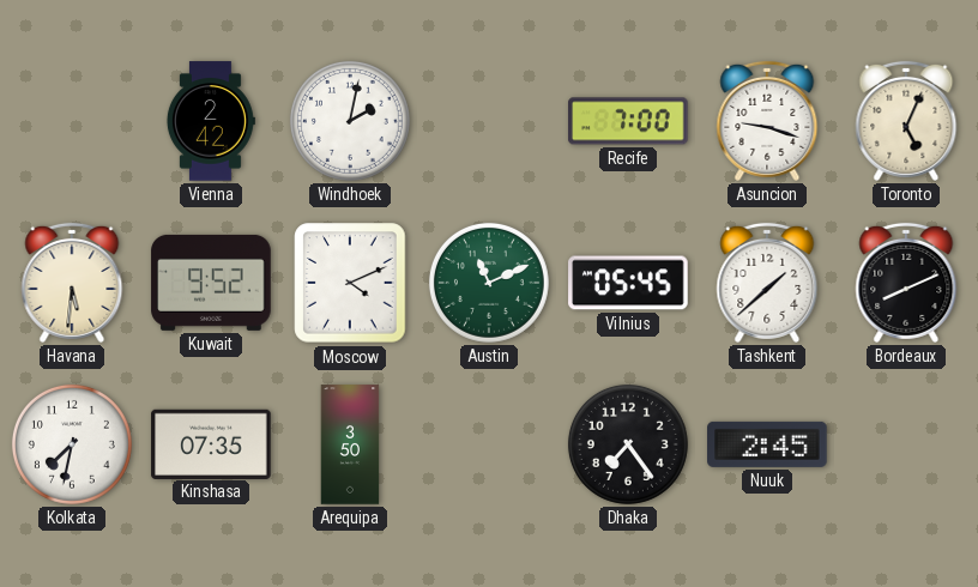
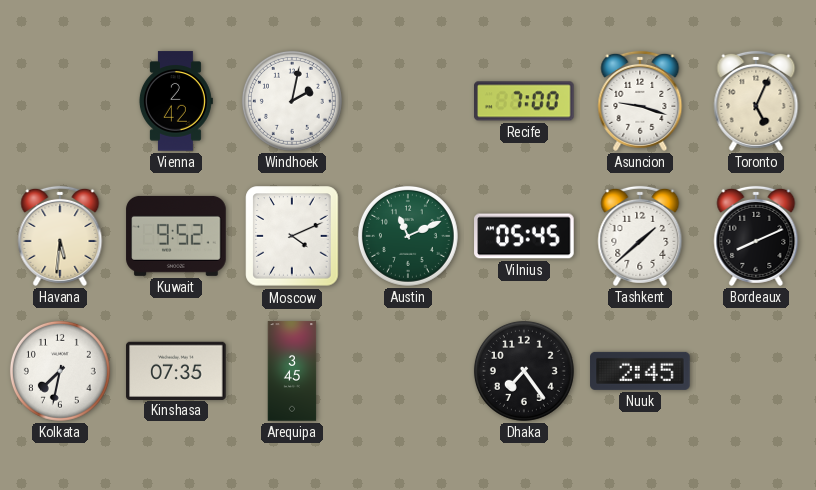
Arequipa: 3:50 -> 3:45 (292, 371)
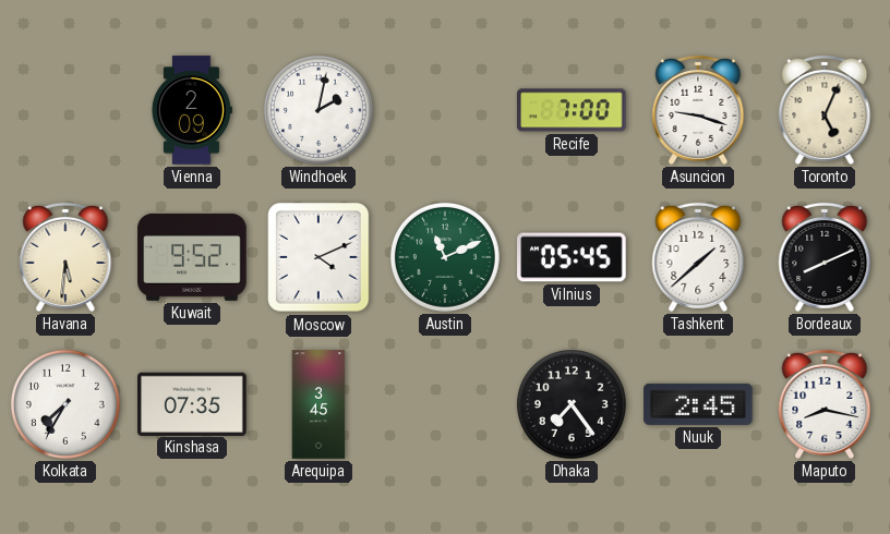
Vienna: 2:42 -> 2:09 (191, 110)
Kolkata: 7:32 -> 7:35 (65, 404)
Maputo: none -> 8:17 (825, 404)
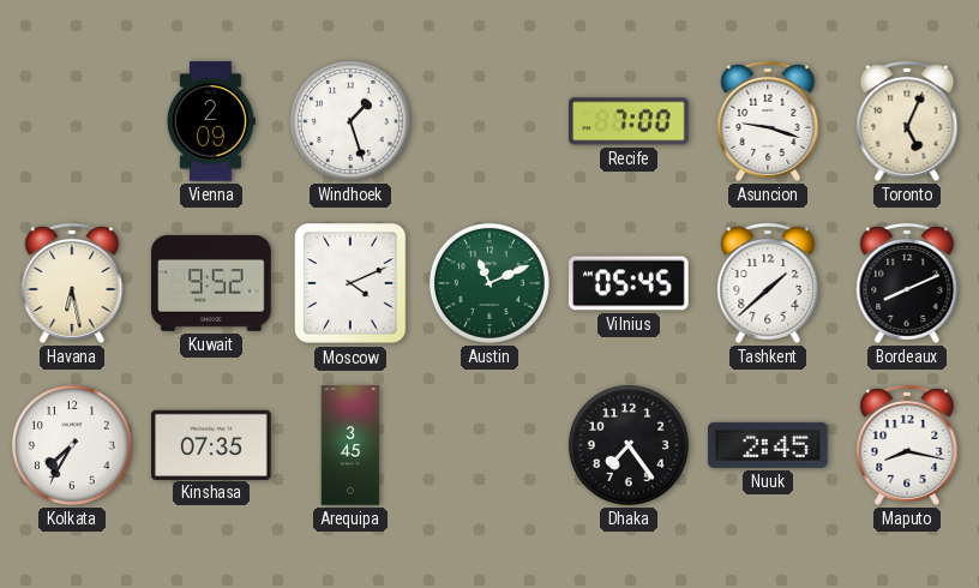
Windhoek: 2:02 -> 1:27 (350, 121)
Havana: 5:31 -> 6:28 (72, 283)
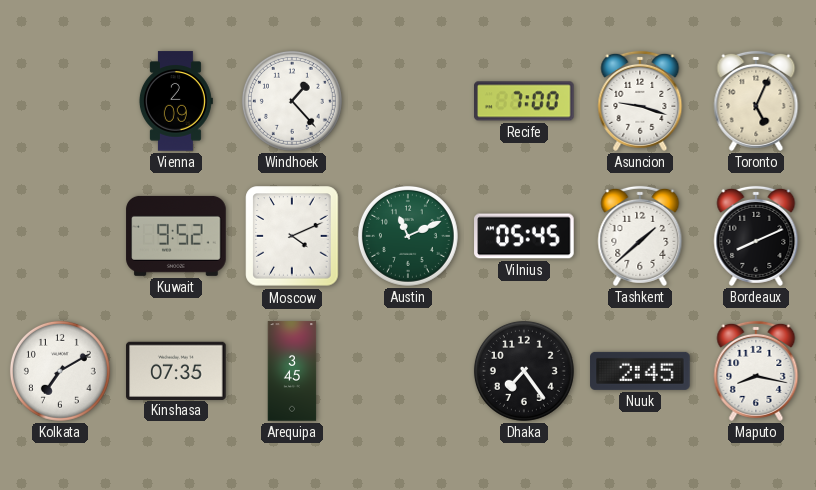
Windhoek: 1:27 -> 1:23 (292, 101)
Havana: 6:28 -> none (72, 283)
Kolkata: 7:35 -> 7:10 (60, 371)
